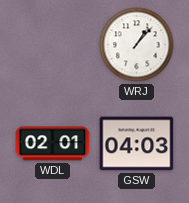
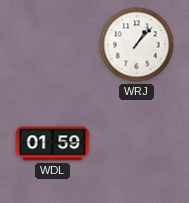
WDL: 02:01 -> 01:59 (53, 144)
GSW: 04:03 -> none (137, 144)
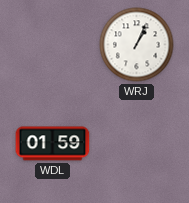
WRJ: 1:07 -> 1:04 (137, 45)
